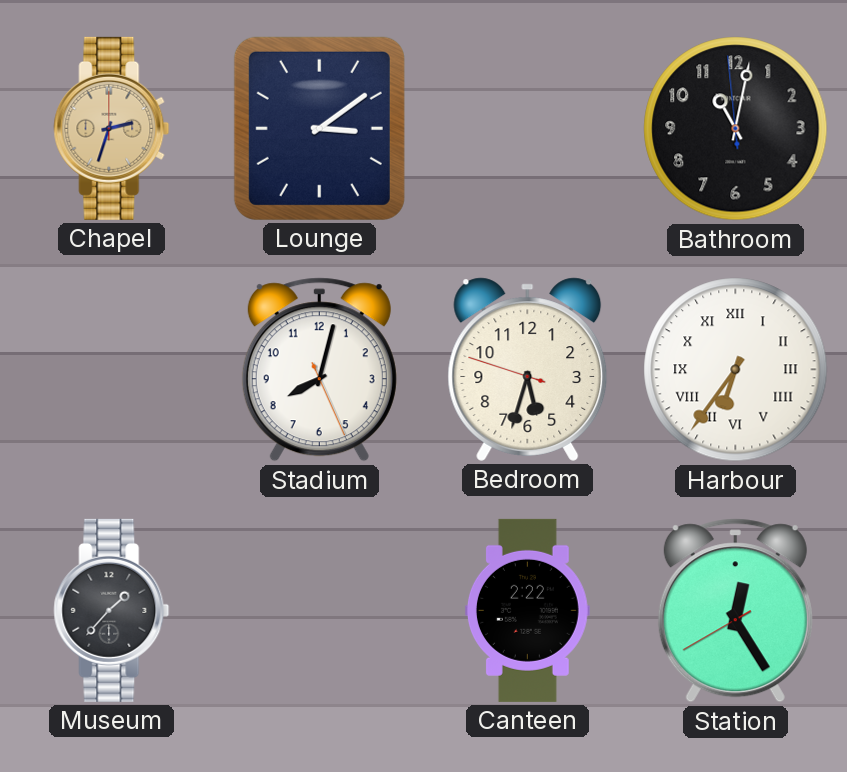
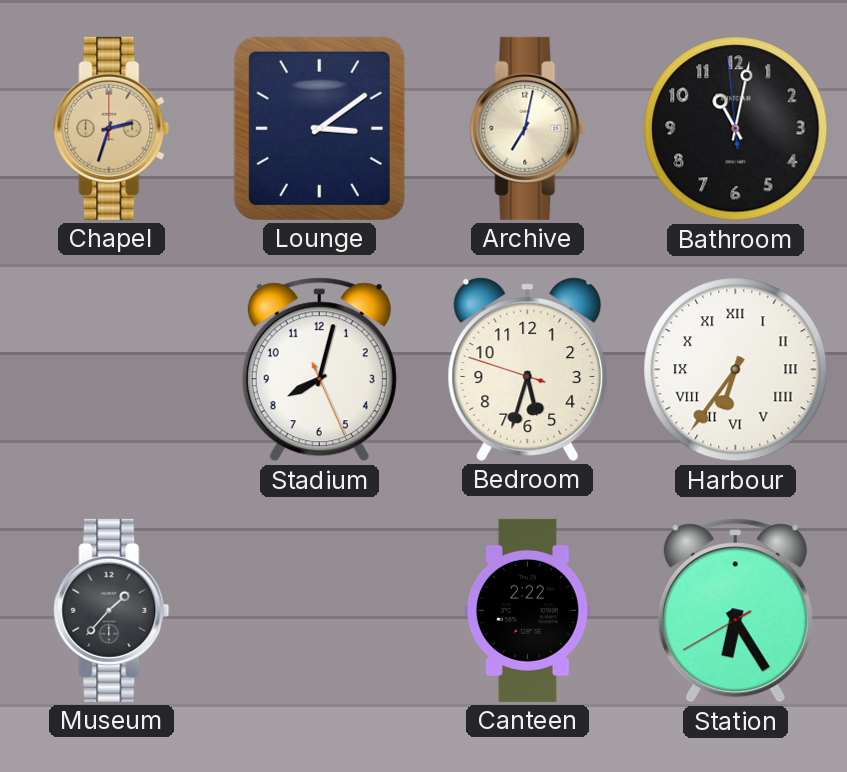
Archive: none -> 7:02 (528, 128)
Station: 12:24 -> 6:24 (735, 611)
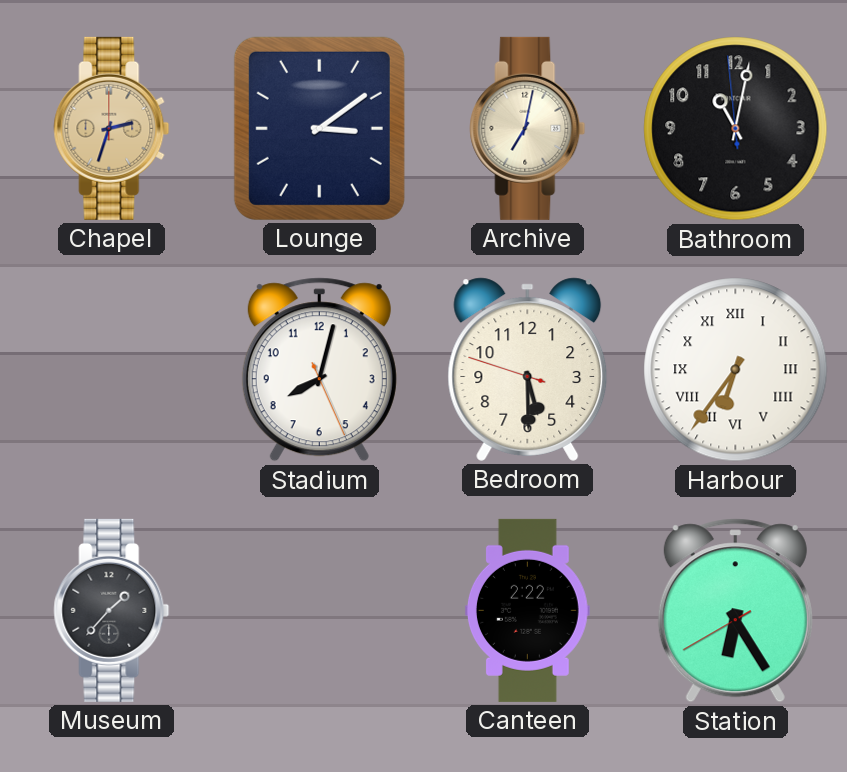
Bedroom: 5:32 -> 5:29 (528, 369)
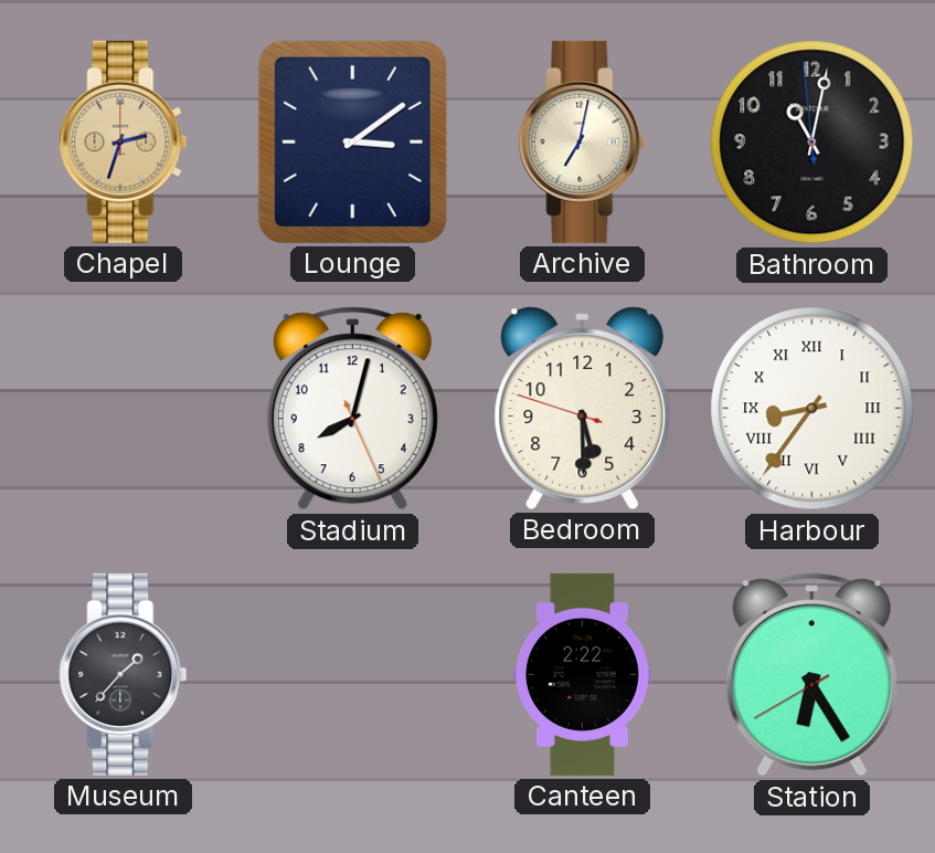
Harbour: 6:36 -> 8:36 (812, 409)
